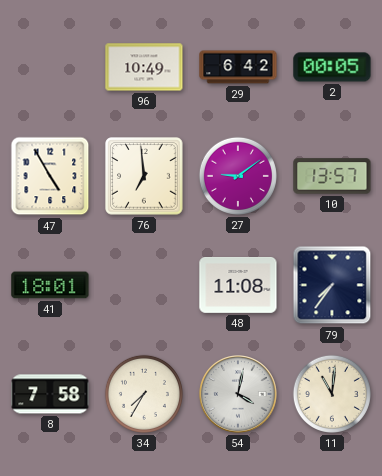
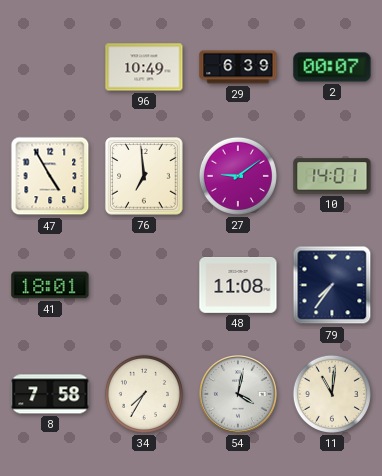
29: 6:42 -> 6:39 (238, 67)
2: 00:05 -> 00:07 (332, 67)
10: 13:57 -> 14:01 (332, 176)
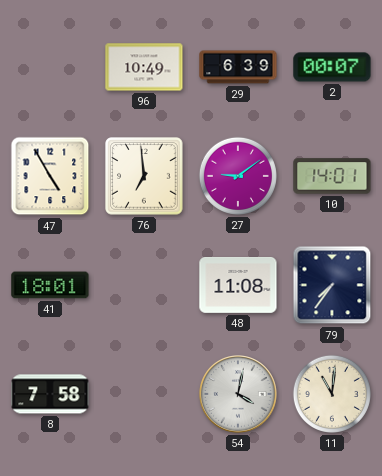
34: 7:35 -> none (144, 394)
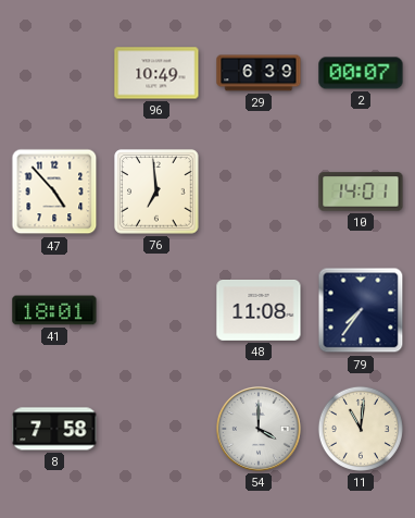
47: 4:55 -> 4:53 (54, 192)
27: 9:09 -> none (238, 176)
54: 4:02 -> 4:00 (260, 430)
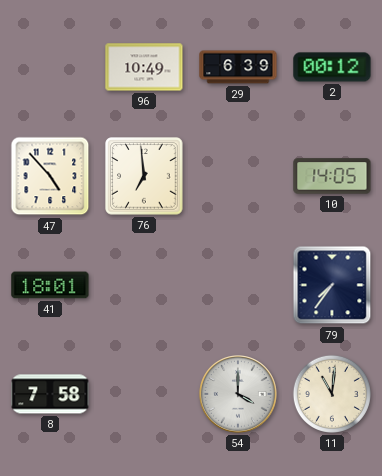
2: 00:07 -> 00:12 (332, 67)
10: 14:01 -> 14:05 (332, 176)
48: 11:08 -> none (259, 311)
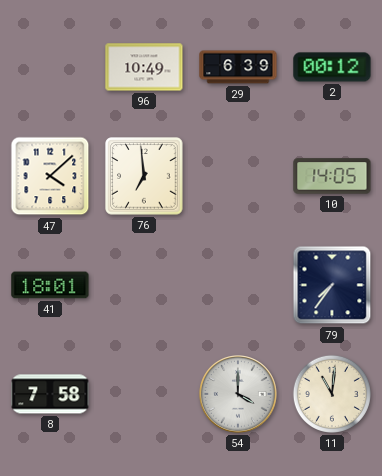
47: 4:53 -> 4:08 (50, 176)
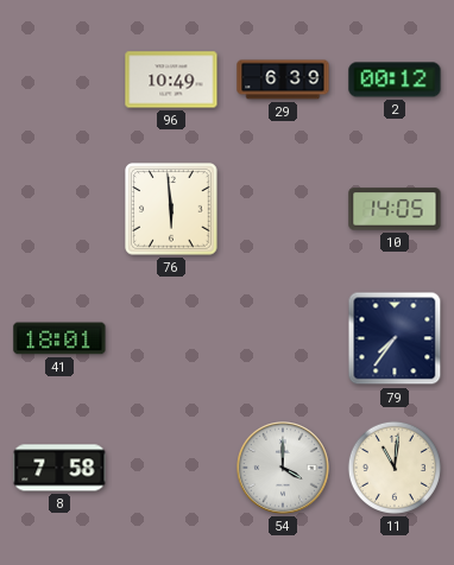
47: 4:08 -> none (50, 176)
76: 6:59 -> 5:59 (171, 209)
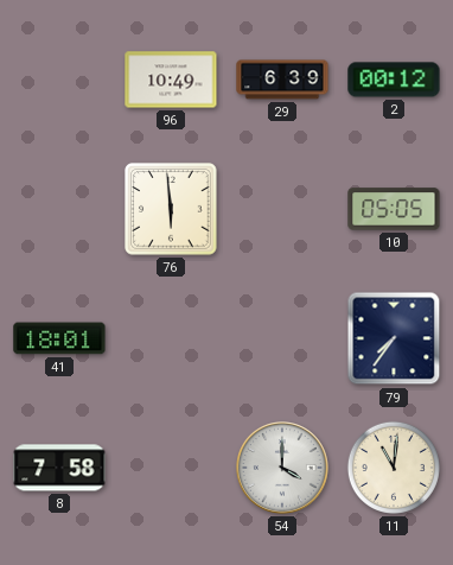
10: 14:05 -> 05:05 (394, 209)
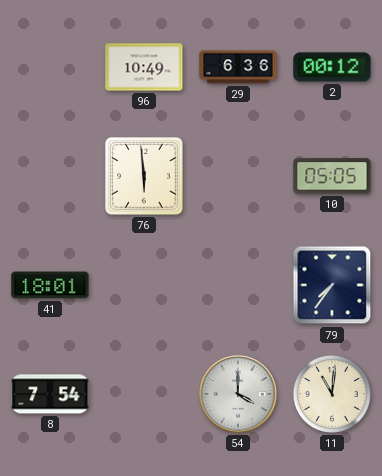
29: 6:39 -> 6:36 (238, 67)
8: 7:58 -> 7:54 (50, 394)
